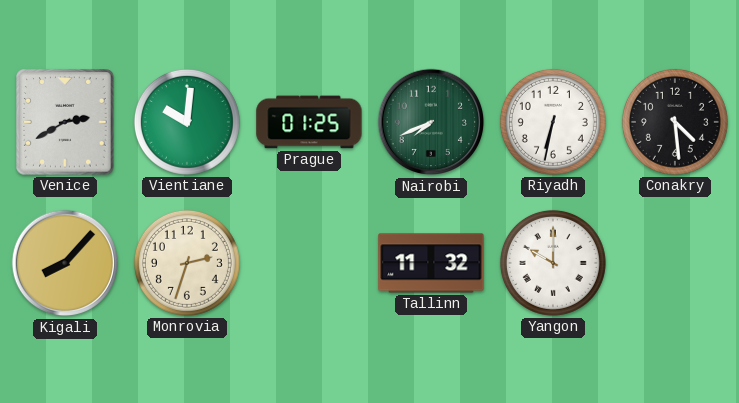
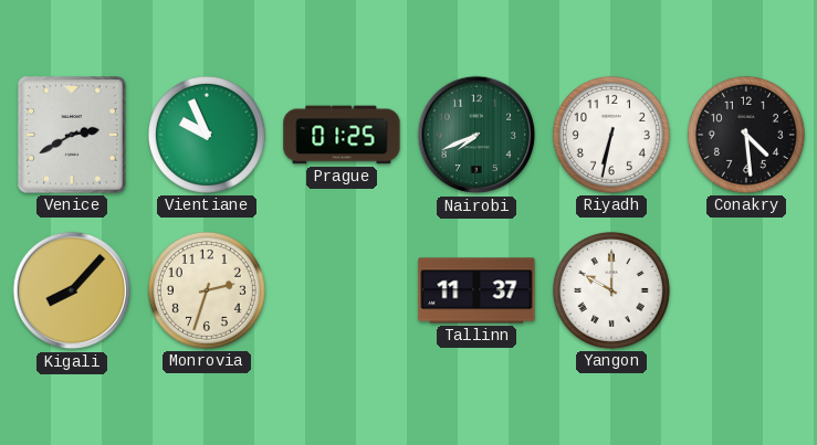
Vientiane: 10:01 -> 9:56 (207, 135)
Tallinn: 11:32 -> 11:37 (476, 290)
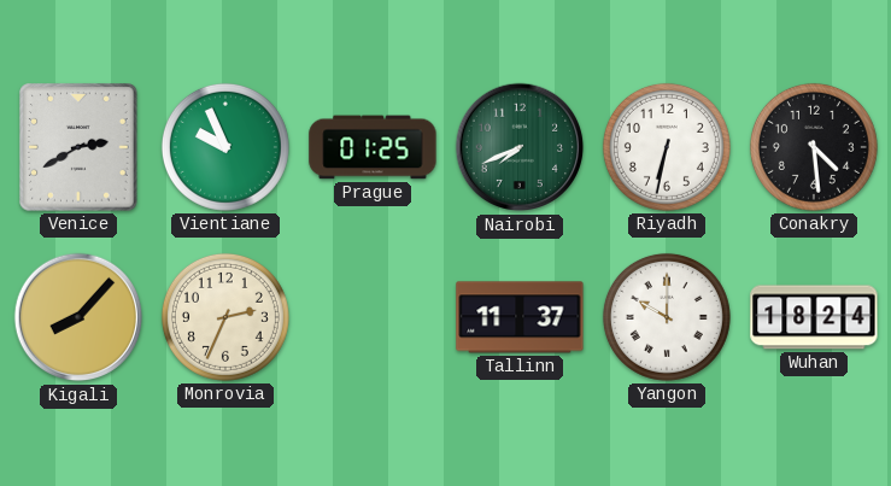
Monrovia: 2:33 -> 2:34 (225, 317)
Wuhan: none -> 18:24 (814, 317)
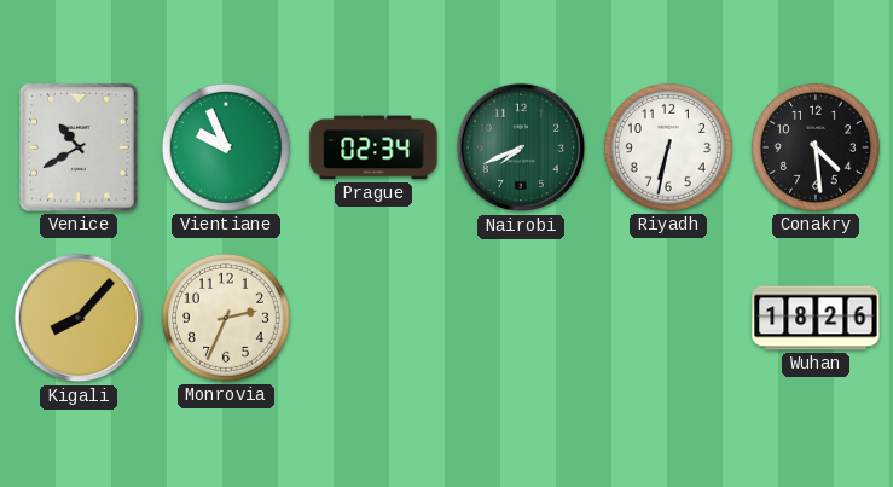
Venice: 2:40 -> 10:40 (79, 147)
Prague: 01:25 -> 02:34 (373, 147)
Tallinn: 11:37 -> none (520, 317)
Yangon: 10:00 -> none (667, 317)
Wuhan: 18:24 -> 18:26 (816, 318)
